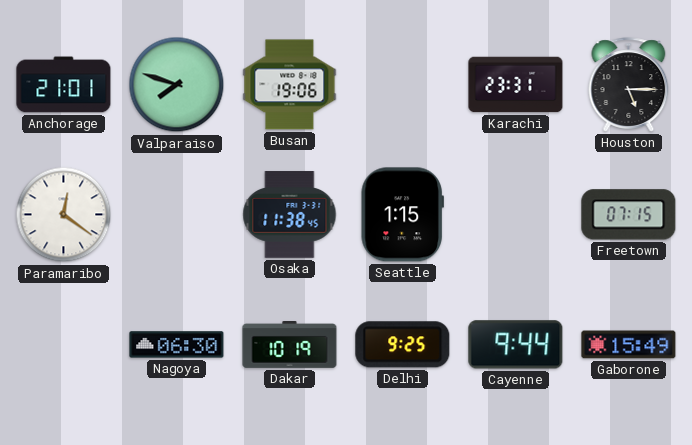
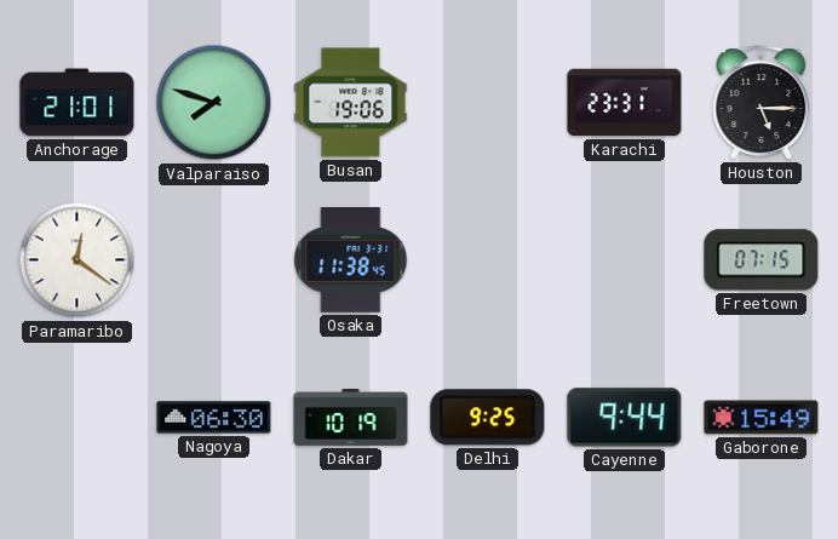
Seattle: 1:15 -> none (402, 215)
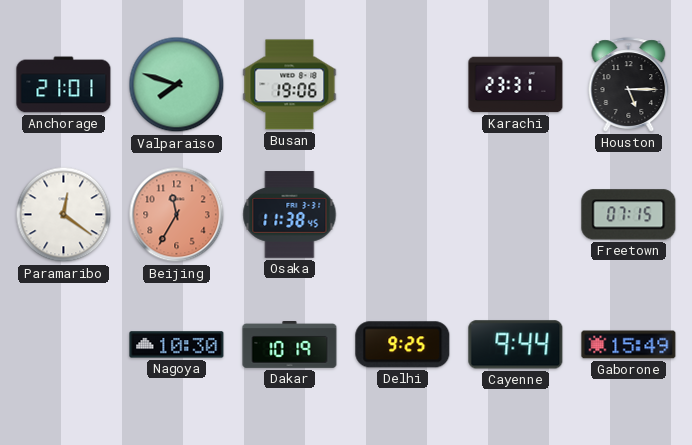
Beijing: none -> 11:35 (177, 215)
Nagoya: 06:30 -> 10:30 (177, 345)
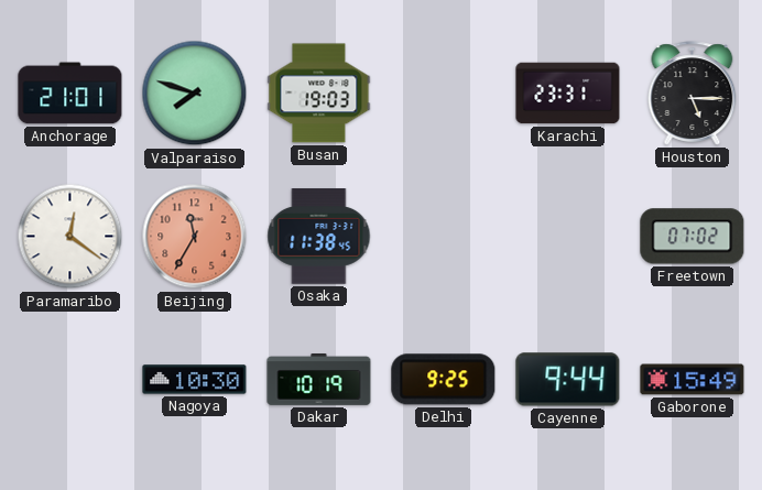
Busan: 19:06 -> 19:03 (319, 94)
Freetown: 07:15 -> 07:02 (693, 237)
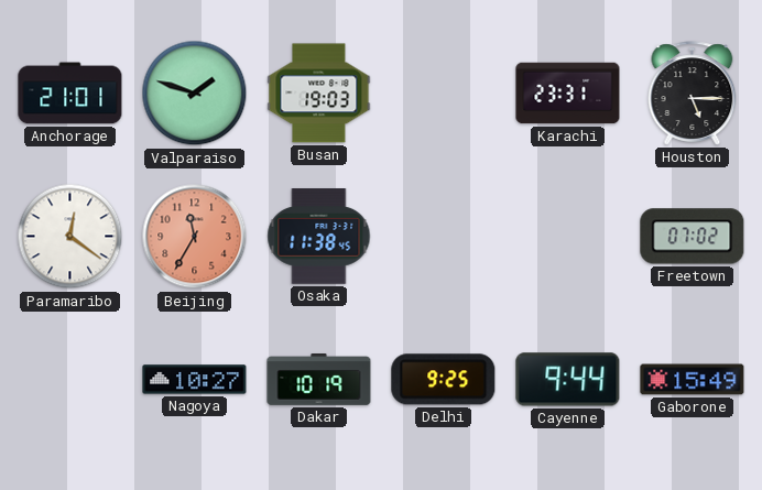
Valparaiso: 7:48 -> 1:48 (195, 94)
Nagoya: 10:30 -> 10:27 (195, 380)
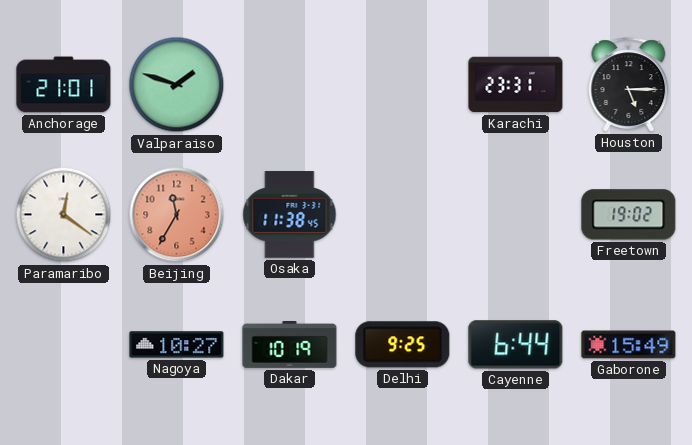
Busan: 19:03 -> none (319, 94)
Freetown: 07:02 -> 19:02 (629, 215)
Cayenne: 9:44 -> 6:44 (516, 345)
